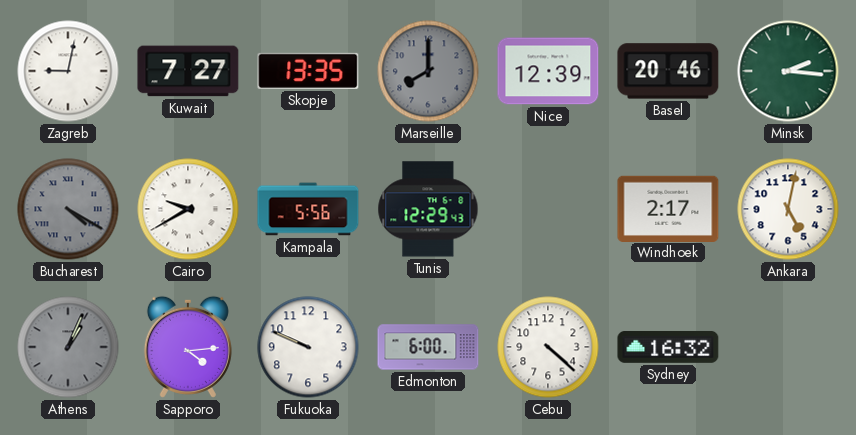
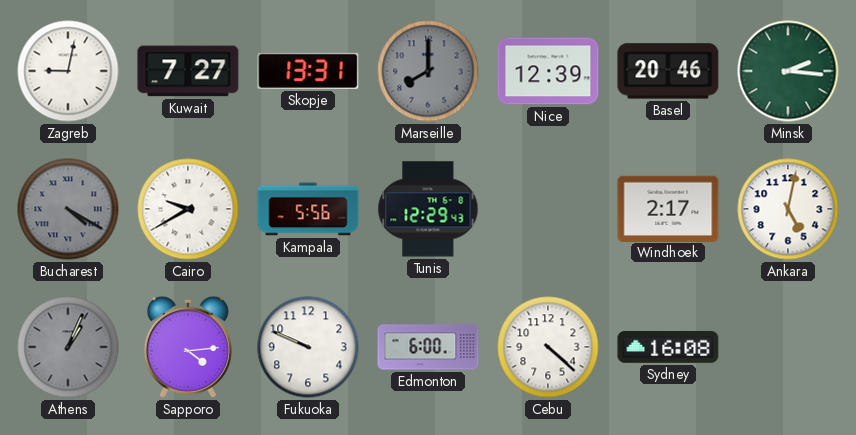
Skopje: 13:35 -> 13:31 (308, 71)
Sydney: 16:32 -> 16:08 (668, 347)
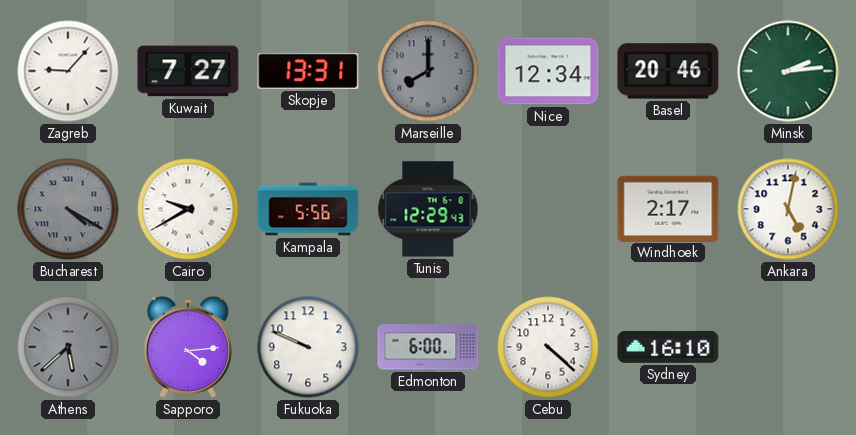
Zagreb: 9:02 -> 9:07 (68, 71)
Nice: 12:39 -> 12:34 (548, 71)
Minsk: 2:16 -> 2:14 (788, 71)
Athens: 1:04 -> 5:38 (68, 347)
Sydney: 16:08 -> 16:10 (668, 347)
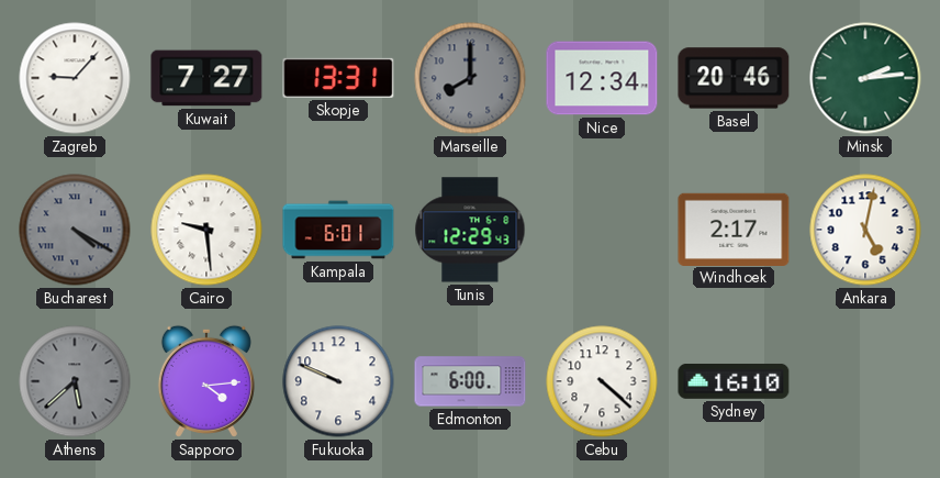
Cairo: 9:40 -> 9:29 (206, 230)
Kampala: 5:56 -> 6:01 (338, 230)
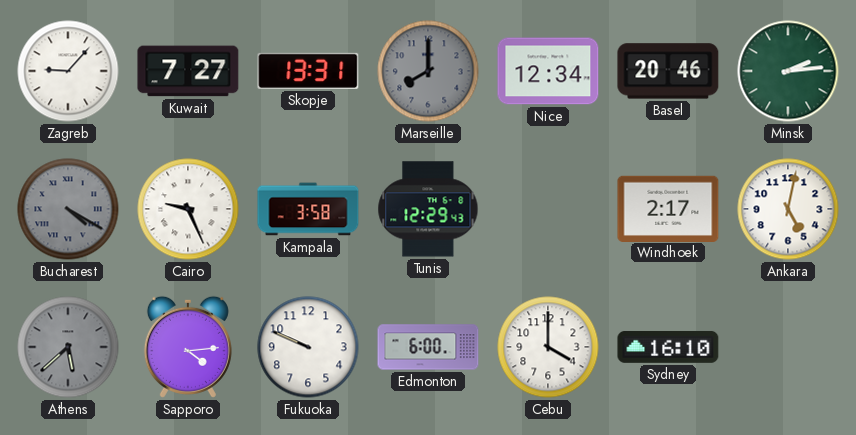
Cairo: 9:29 -> 9:26 (188, 209)
Kampala: 6:01 -> 3:58 (308, 209)
Cebu: 4:22 -> 4:00 (548, 347)
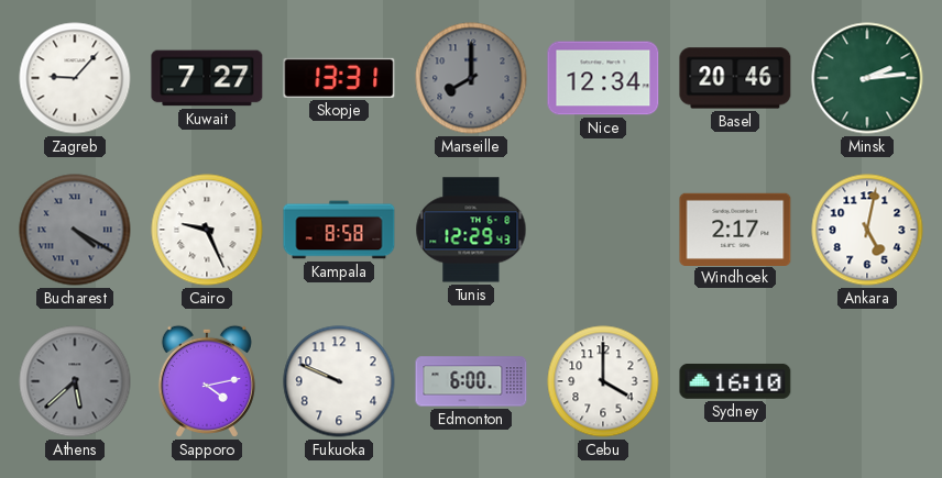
Kampala: 3:58 -> 8:58 (339, 230)
Sapporo: 4:14 -> 4:13 (207, 381)
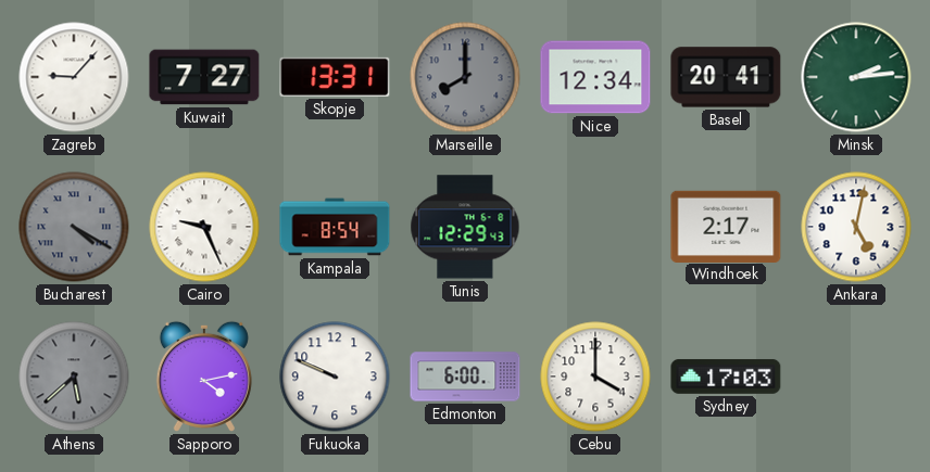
Basel: 20:46 -> 20:41 (726, 77)
Kampala: 8:58 -> 8:54 (335, 227)
Sydney: 16:10 -> 17:03 (726, 377)
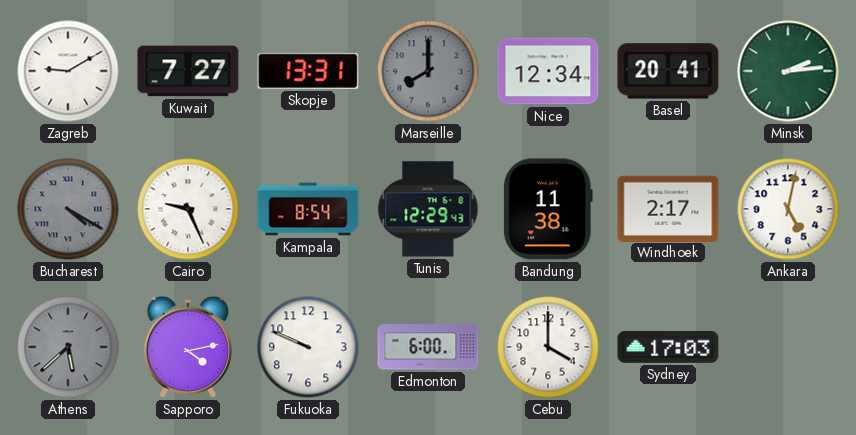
Zagreb: 9:07 -> 9:10 (68, 71)
Bandung: none -> 11:38 (548, 209)
